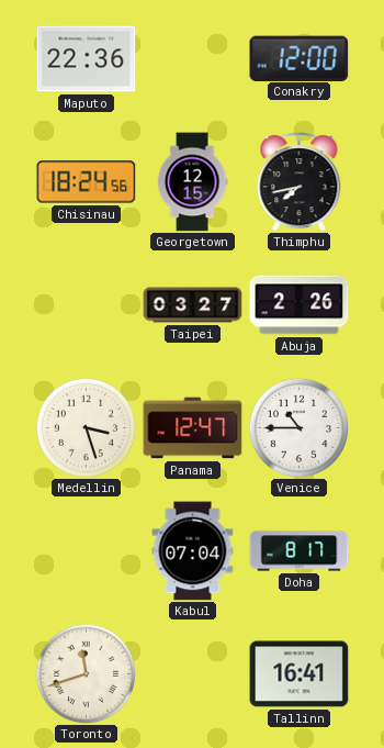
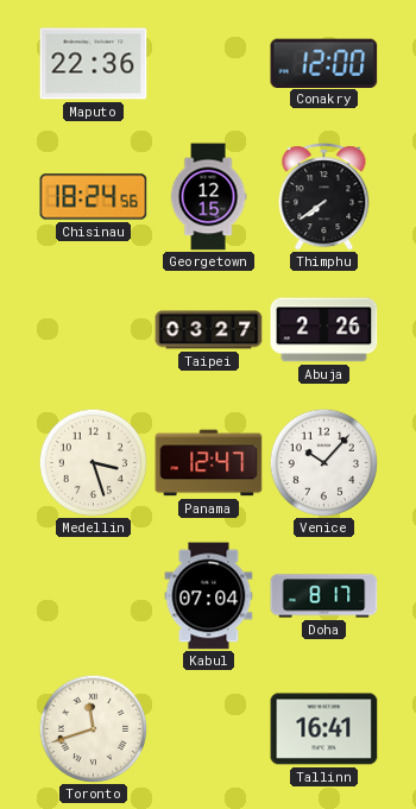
Thimphu: 7:43 -> 7:39 (324, 197)
Venice: 10:45 -> 10:07 (323, 462)
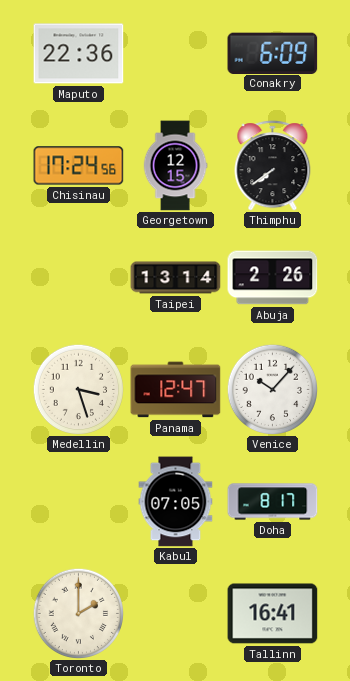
Conakry: 12:00 -> 6:09 (273, 53)
Chisinau: 18:24 -> 17:24 (79, 166)
Taipei: 03:27 -> 13:14 (176, 278)
Kabul: 07:04 -> 07:05 (176, 502)
Toronto: 11:42 -> 2:00 (78, 613)
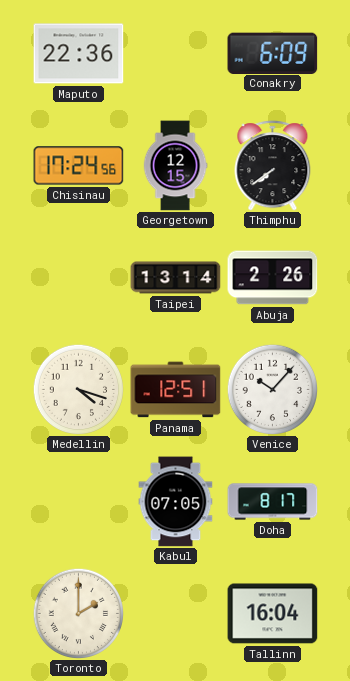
Medellin: 3:27 -> 4:18 (78, 389)
Panama: 12:47 -> 12:51 (176, 390)
Tallinn: 16:41 -> 16:04 (273, 614)
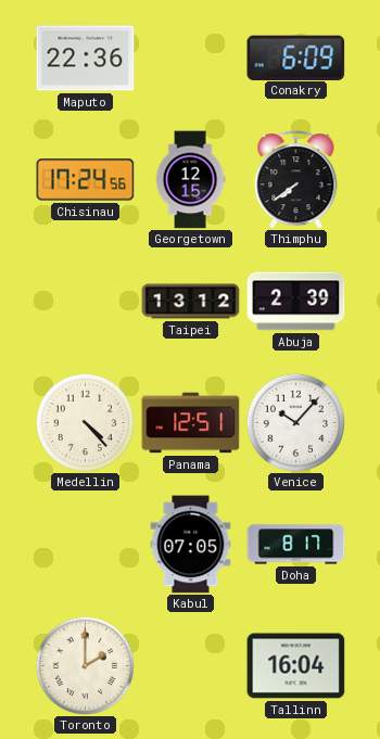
Taipei: 13:14 -> 13:12 (191, 302)
Abuja: 2:26 -> 2:39 (296, 302)
Medellin: 4:18 -> 4:23 (85, 422)
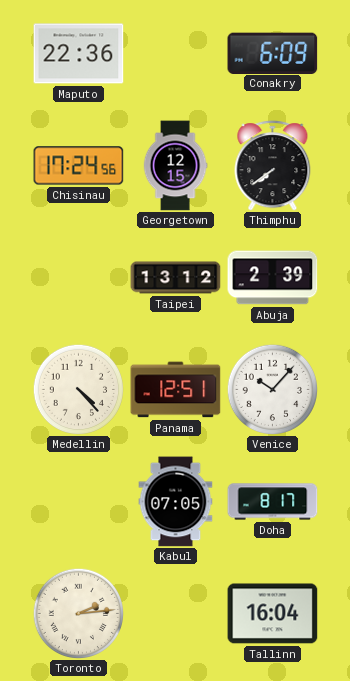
Toronto: 2:00 -> 2:14 (78, 613)
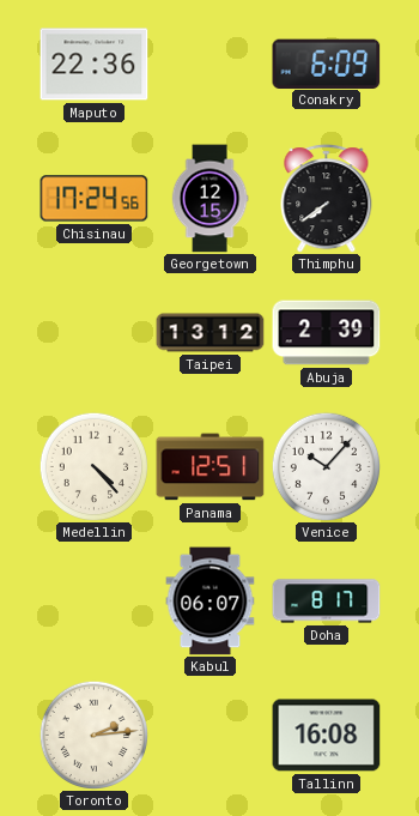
Kabul: 07:05 -> 06:07 (211, 602)
Tallinn: 16:04 -> 16:08 (327, 736)
